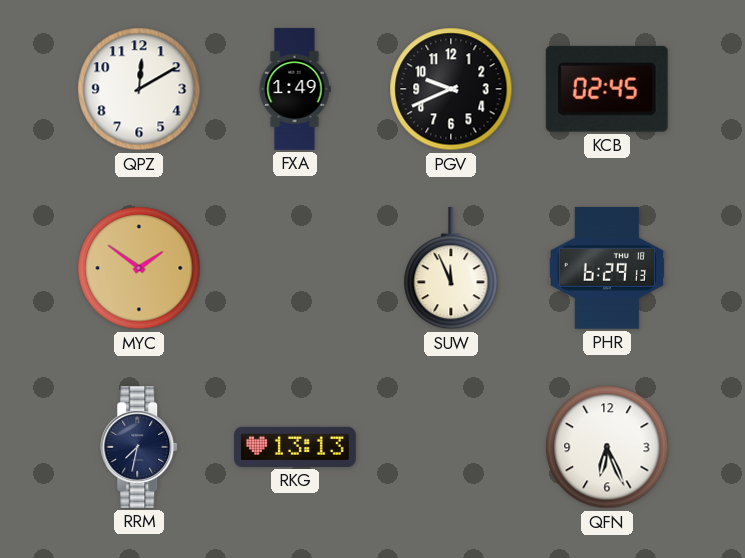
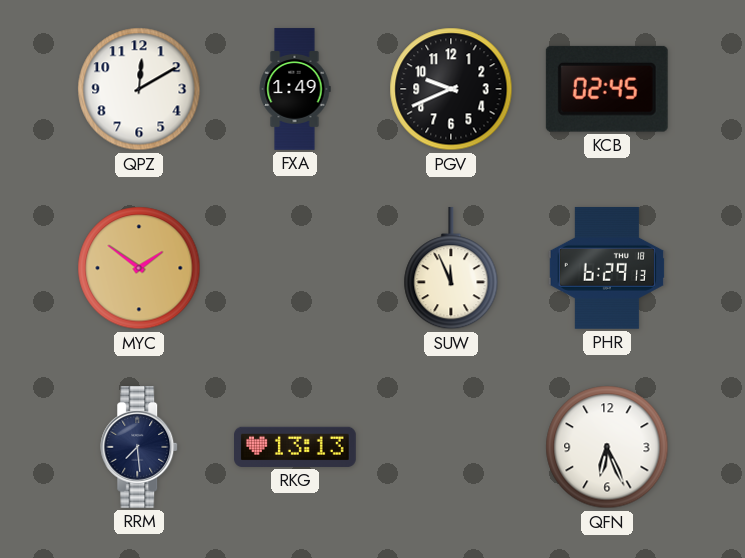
RRM: 7:32 -> 7:29 (140, 448)
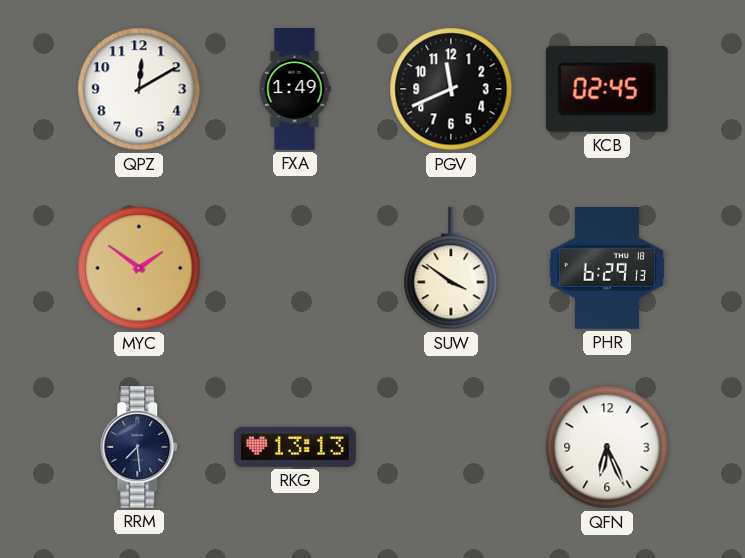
PGV: 9:41 -> 11:41 (451, 89)
SUW: 11:56 -> 3:51 (451, 268)
